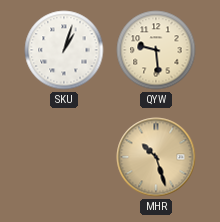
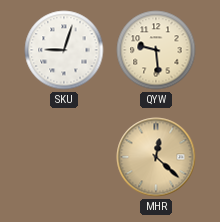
SKU: 1:03 -> 9:03 (64, 50)
MHR: 10:27 -> 12:22 (156, 157)
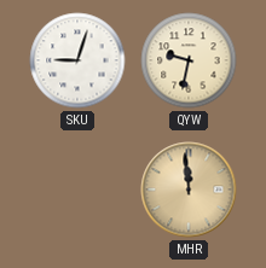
QYW: 9:29 -> 9:32 (189, 60)
MHR: 12:22 -> 11:59 (189, 190)
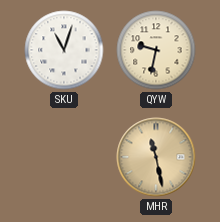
SKU: 9:03 -> 11:03 (64, 50)
MHR: 11:59 -> 11:28 (156, 157)
